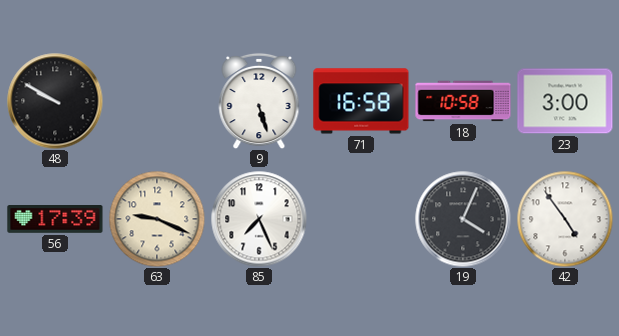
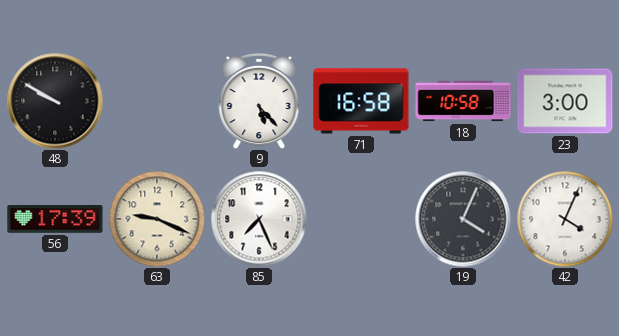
9: 5:27 -> 5:23 (259, 101)
42: 4:54 -> 4:04 (565, 219)
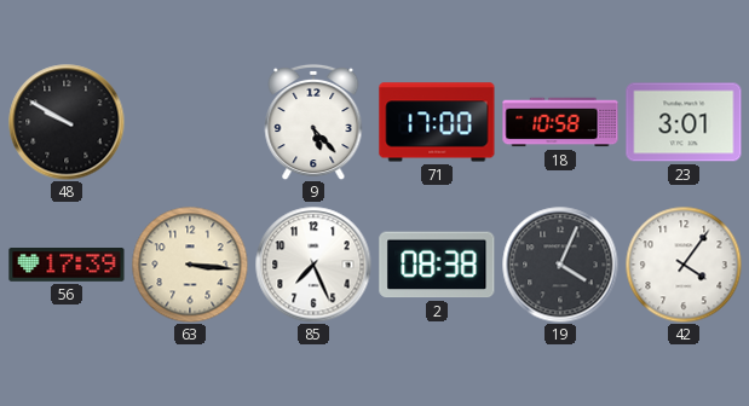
71: 16:58 -> 17:00 (437, 122)
23: 3:00 -> 3:01 (684, 122)
63: 9:19 -> 3:16 (190, 265)
2: none -> 08:38 (437, 265)
42: 4:04 -> 4:06 (684, 265)
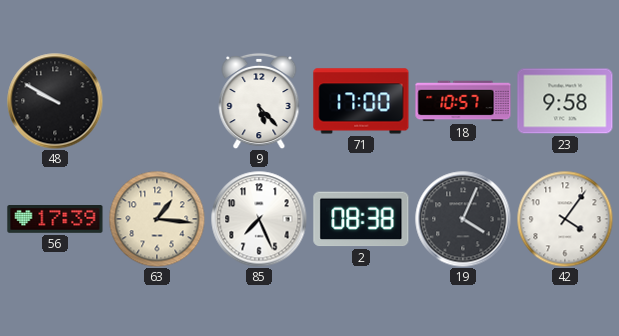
18: 10:58 -> 10:57 (463, 101)
23: 3:01 -> 9:58 (565, 101)
63: 3:16 -> 1:16 (157, 219)
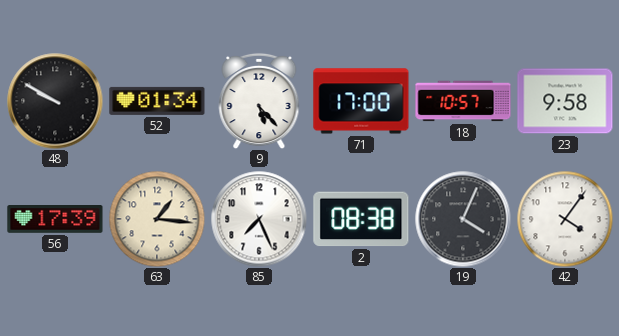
52: none -> 01:34 (157, 101)
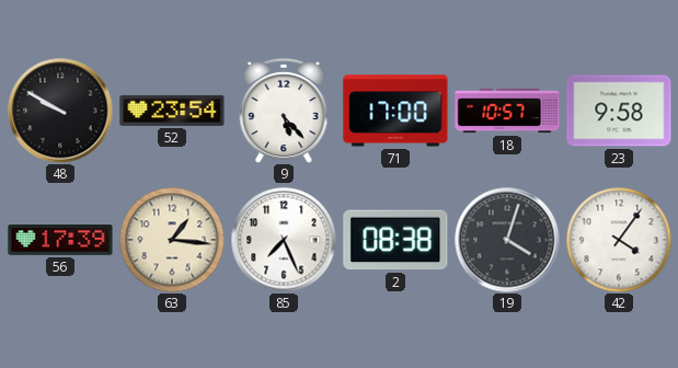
52: 01:34 -> 23:54 (172, 111)
19: 4:04 -> 4:03 (507, 240)
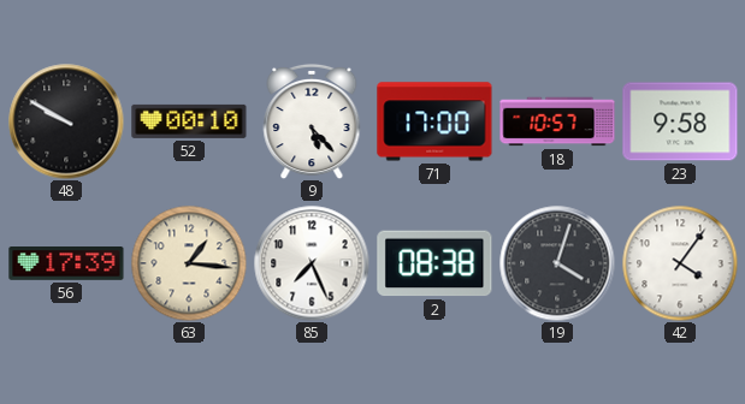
52: 23:54 -> 00:10 (189, 121)
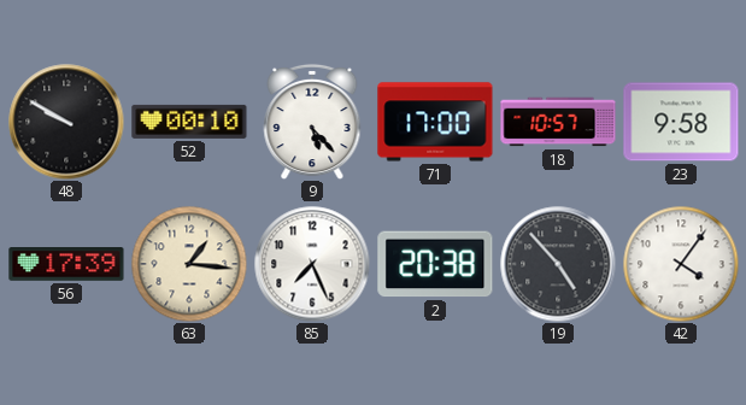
2: 08:38 -> 20:38 (435, 264)
19: 4:03 -> 4:53 (558, 264)
